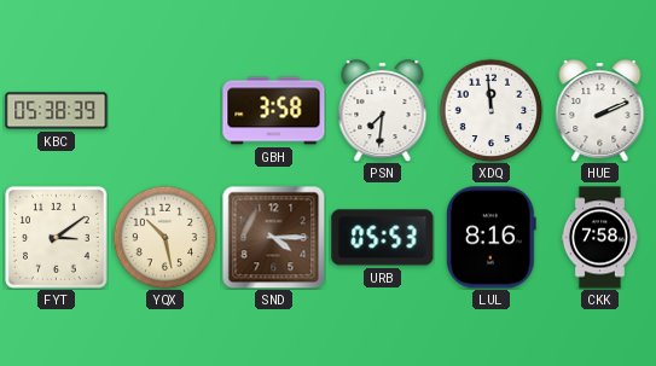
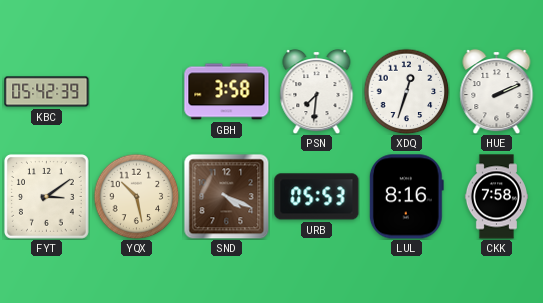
KBC: 05:38 -> 05:42 (47, 92)
XDQ: 11:59 -> 12:33 (406, 91)
SND: 4:15 -> 4:19 (226, 196)
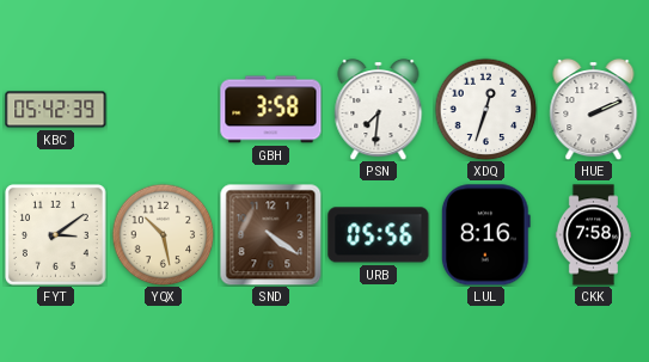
SND: 4:19 -> 4:21 (270, 234)
URB: 05:53 -> 05:56 (379, 235)
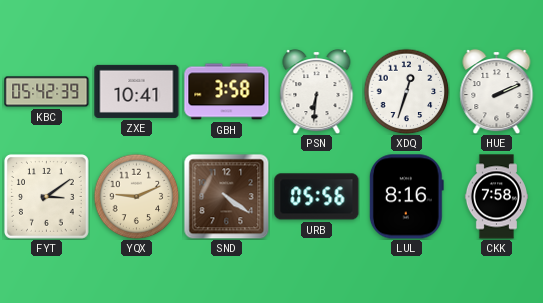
ZXE: none -> 10:41 (137, 91)
PSN: 7:31 -> 6:31 (317, 91)
YQX: 10:28 -> 9:11 (136, 196)
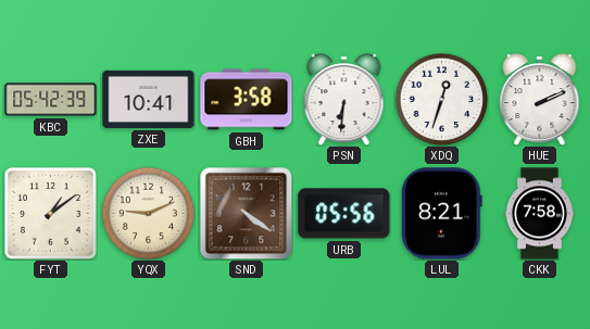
FYT: 3:09 -> 1:09 (50, 213)
LUL: 8:16 -> 8:21 (441, 214)
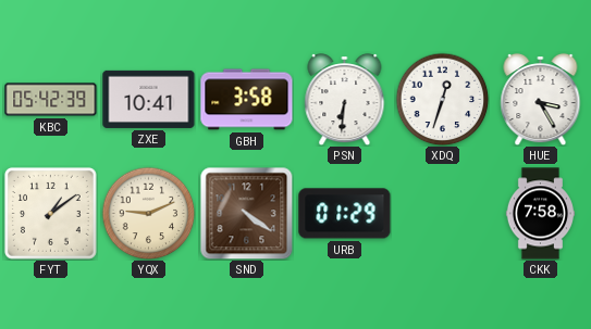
HUE: 2:11 -> 3:25 (541, 99)
URB: 05:56 -> 01:29 (345, 214)
LUL: 8:21 -> none (441, 214)
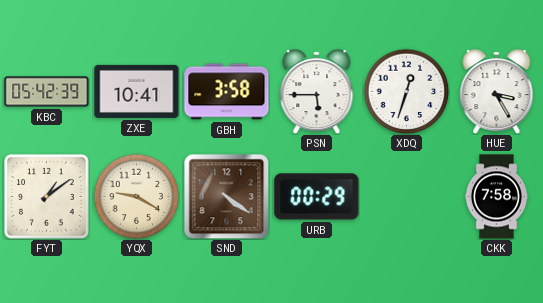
PSN: 6:31 -> 5:45 (317, 91)
YQX: 9:11 -> 9:20 (136, 196)
URB: 01:29 -> 00:29 (317, 197)
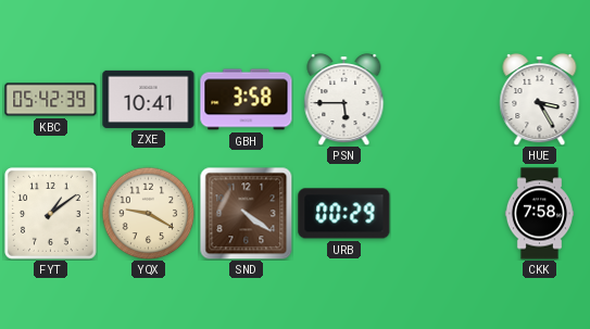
XDQ: 12:33 -> none (406, 91)
